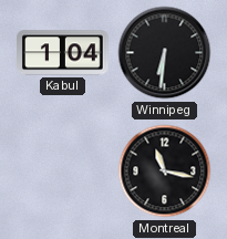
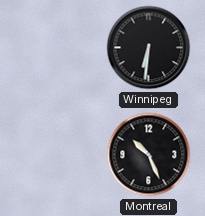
Kabul: 1:04 -> none (63, 53)
Montreal: 11:17 -> 10:26 (149, 155)
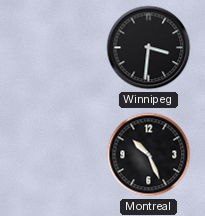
Winnipeg: 6:31 -> 3:31 (149, 48)
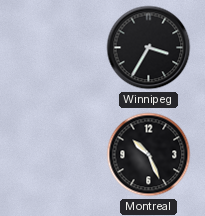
Winnipeg: 3:31 -> 3:35 (149, 48)
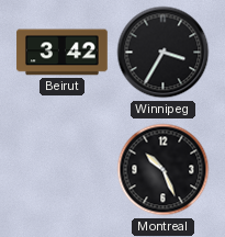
Beirut: none -> 3:42 (63, 53)
